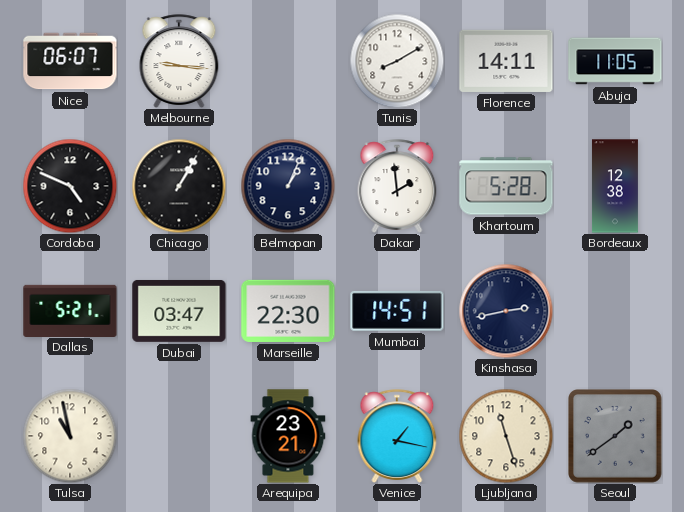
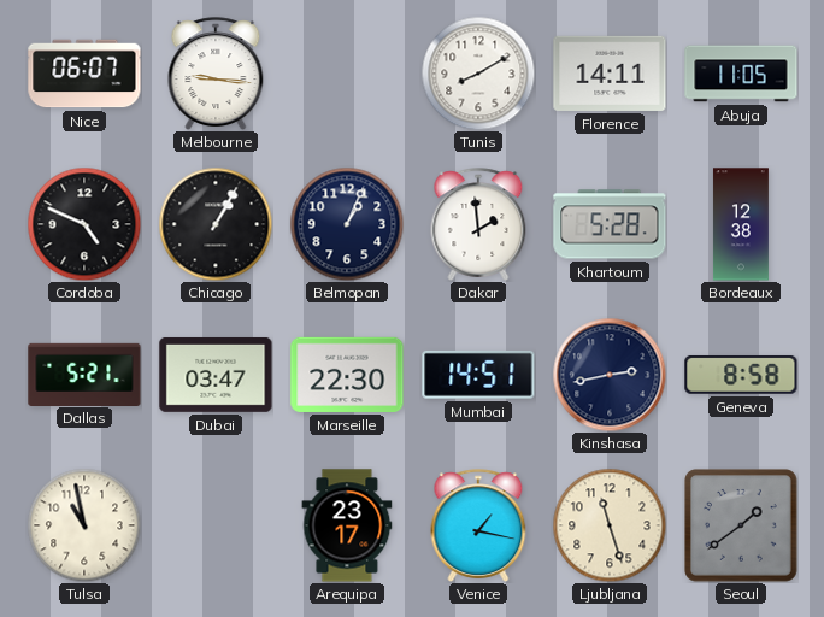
Geneva: none -> 8:58 (741, 375)
Arequipa: 23:21 -> 23:17 (347, 525)
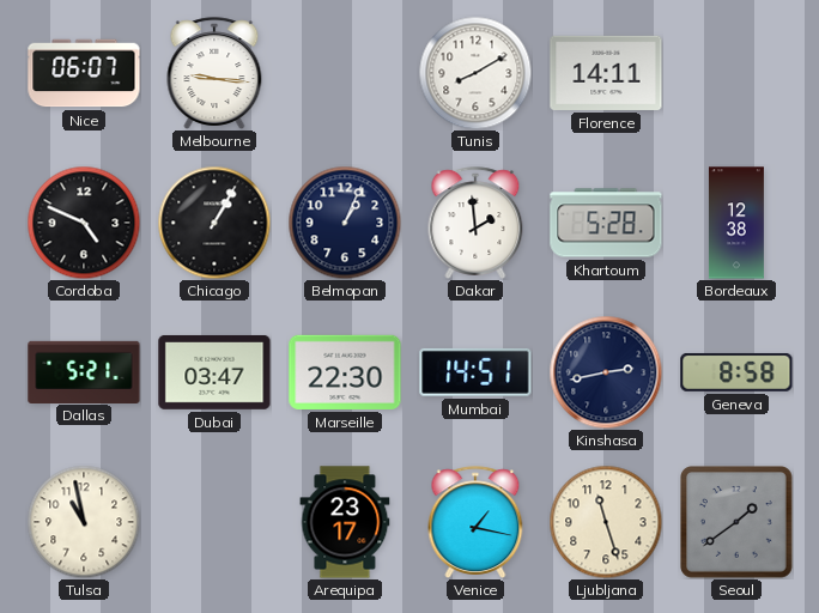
Abuja: 11:05 -> none (741, 74)
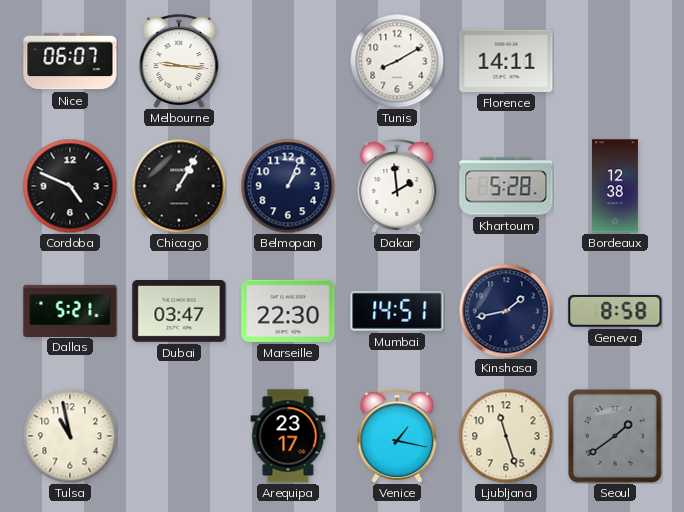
Kinshasa: 2:43 -> 1:43 (506, 311)
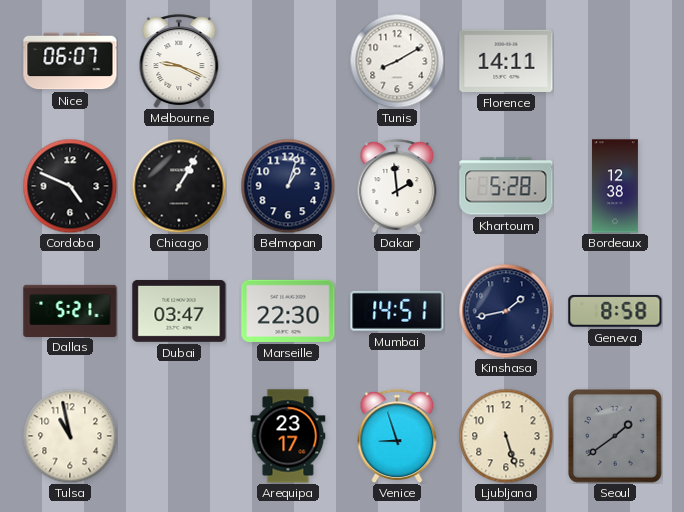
Melbourne: 9:16 -> 9:19 (179, 61)
Belmopan: 1:04 -> 1:03 (288, 186)
Venice: 1:17 -> 8:57 (397, 436)
Ljubljana: 11:27 -> 5:27 (506, 436)
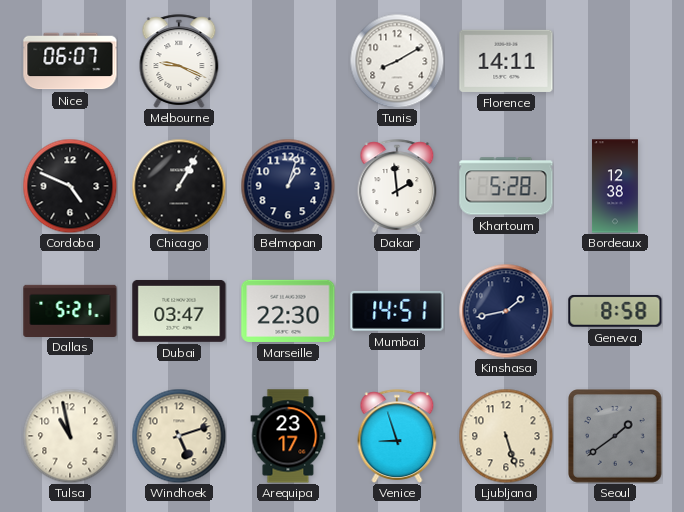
Windhoek: none -> 5:12 (179, 436)
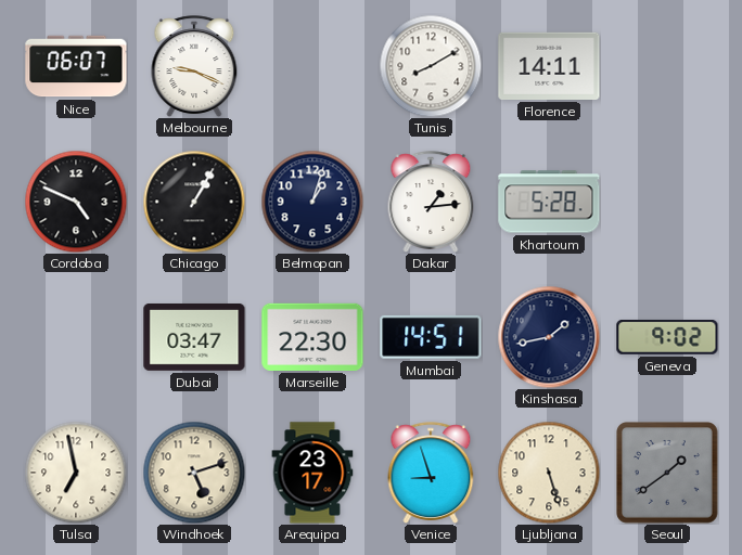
Dakar: 1:59 -> 1:14 (431, 202)
Bordeaux: 12:38 -> none (615, 186)
Dallas: 5:21 -> none (70, 310)
Geneva: 8:58 -> 9:02 (667, 337)
Tulsa: 10:58 -> 6:58 (76, 473)
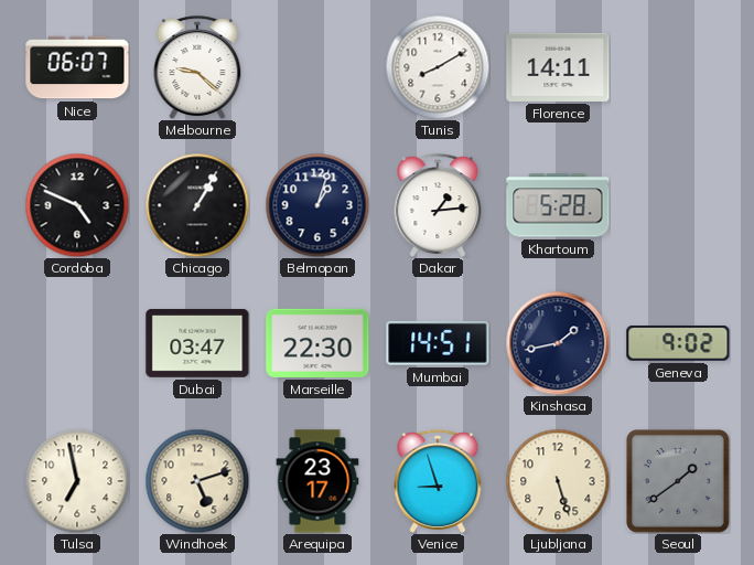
Melbourne: 9:19 -> 9:22 (197, 67)
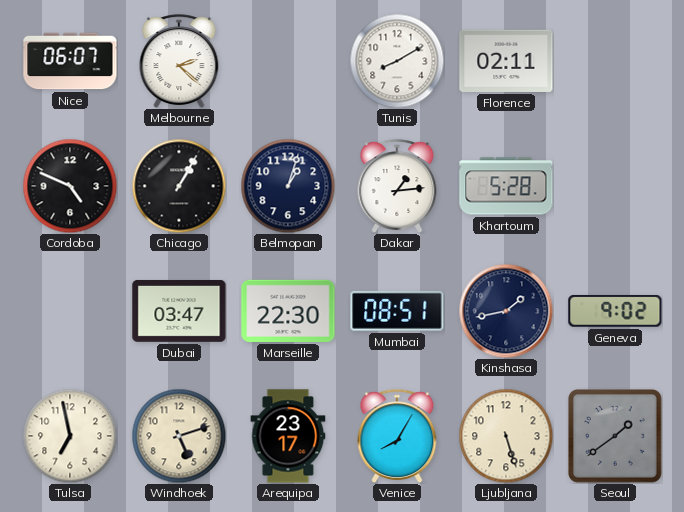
Melbourne: 9:22 -> 2:22 (179, 61)
Florence: 14:11 -> 02:11 (506, 61)
Mumbai: 14:51 -> 08:51 (397, 311)
Venice: 8:57 -> 8:05 (397, 436)
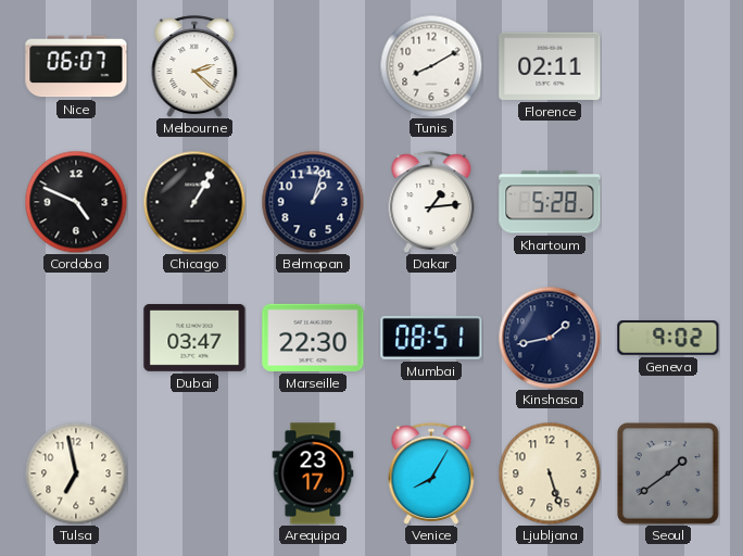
Windhoek: 5:12 -> none (179, 436)
